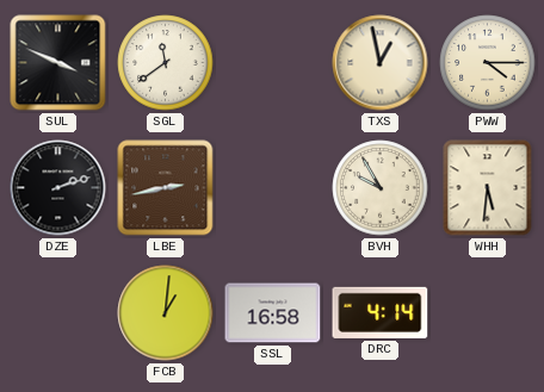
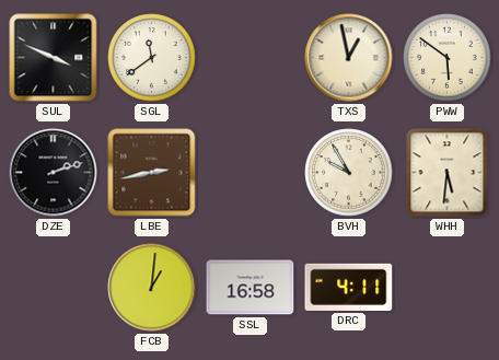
PWW: 4:15 -> 5:51 (448, 58)
DRC: 4:14 -> 4:11 (349, 287)
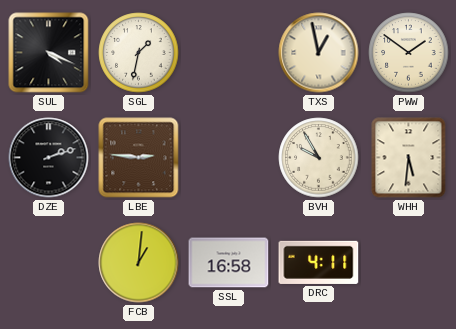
SUL: 3:49 -> 4:19 (49, 53)
SGL: 11:39 -> 1:32 (139, 53)
PWW: 5:51 -> 1:51 (409, 53)
LBE: 2:43 -> 2:46 (139, 158)
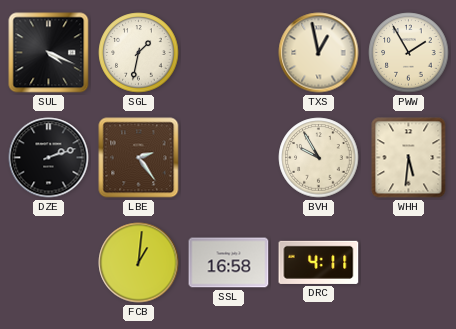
PWW: 1:51 -> 1:55 (409, 53)
LBE: 2:46 -> 2:24 (139, 158)
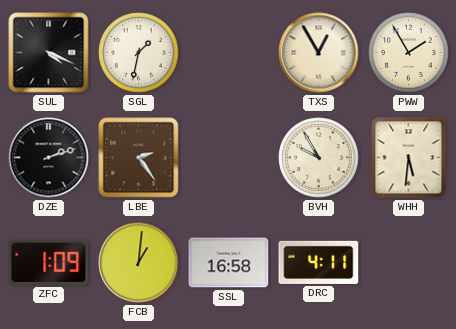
TXS: 12:58 -> 12:55 (319, 53)
ZFC: none -> 1:09 (49, 262)
